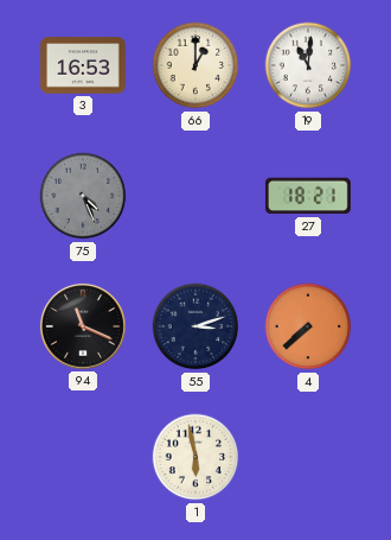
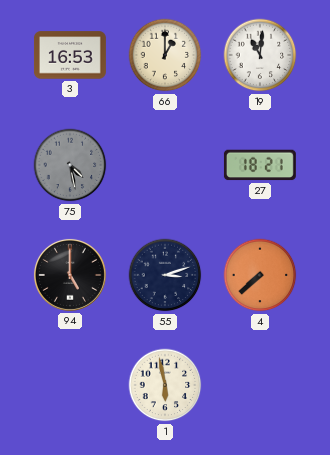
75: 4:26 -> 4:28 (70, 165)
94: 11:19 -> 5:00 (70, 275)
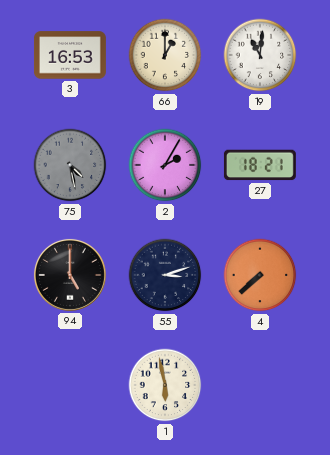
2: none -> 2:05 (165, 165)
